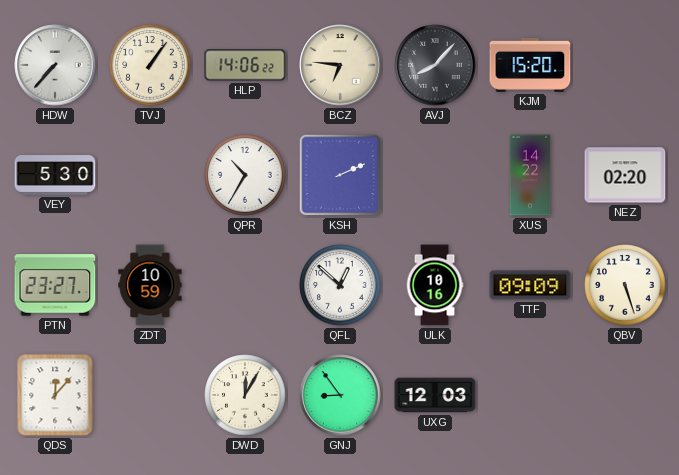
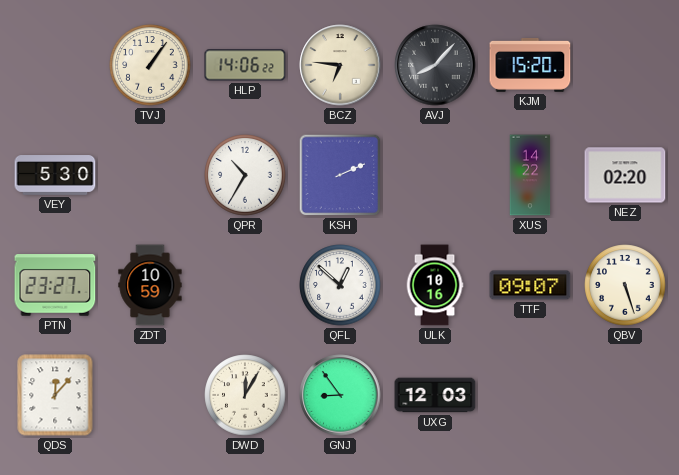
HDW: 7:37 -> none (55, 65)
TTF: 09:09 -> 09:07 (530, 285)
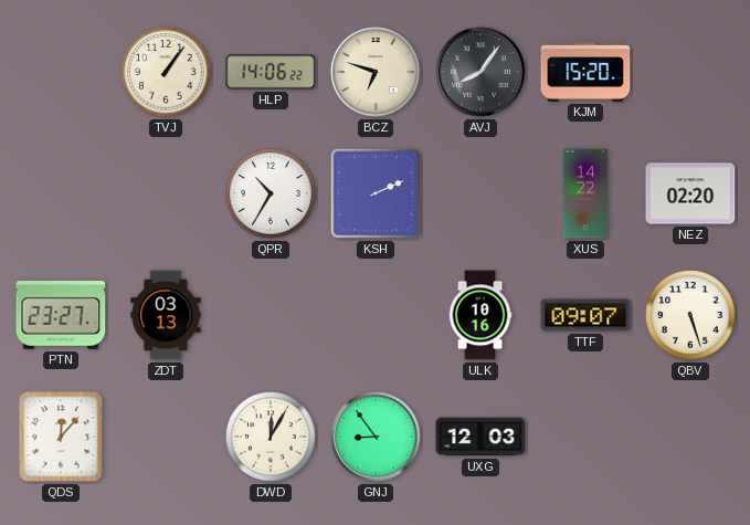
BCZ: 6:46 -> 6:48 (376, 72)
AVJ: 8:07 -> 8:06 (480, 72)
VEY: 5:30 -> none (55, 175)
ZDT: 10:59 -> 03:13 (166, 315)
QFL: 12:52 -> none (340, 285)
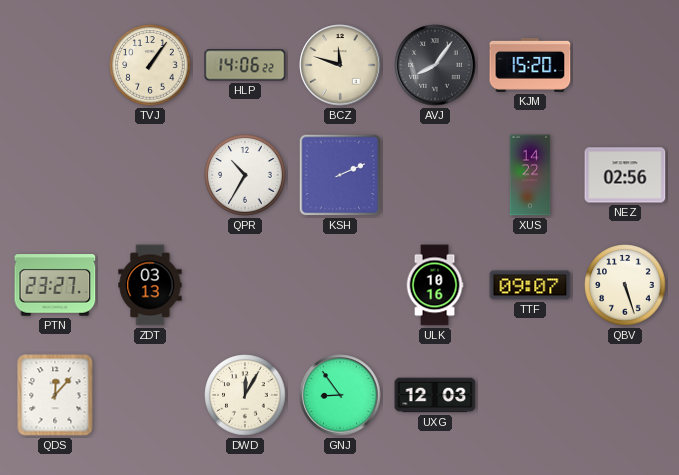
BCZ: 6:48 -> 11:48 (340, 65)
NEZ: 02:20 -> 02:56 (625, 175)
